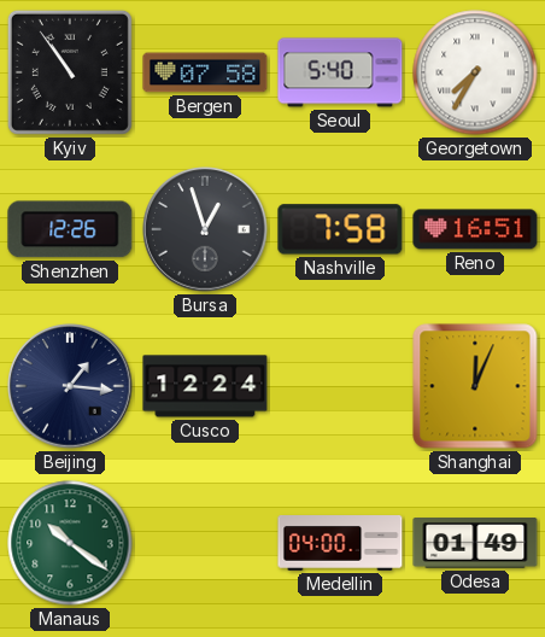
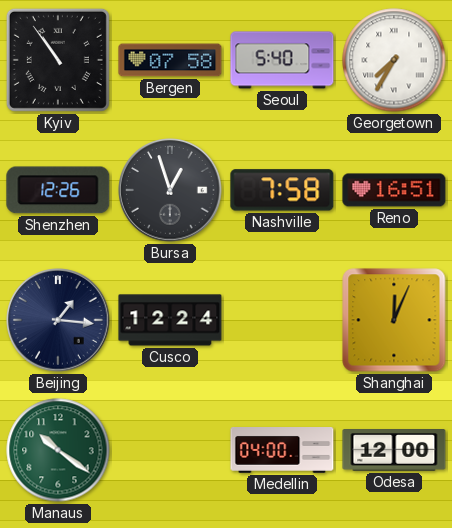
Odesa: 01:49 -> 12:00 (394, 451)
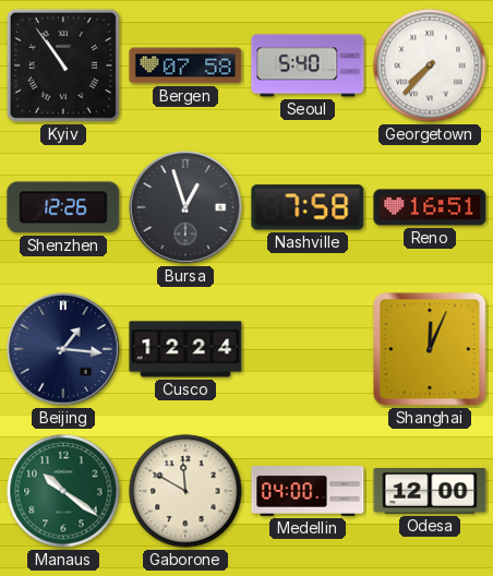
Georgetown: 7:35 -> 7:37 (430, 65)
Gaborone: none -> 11:50 (185, 491)
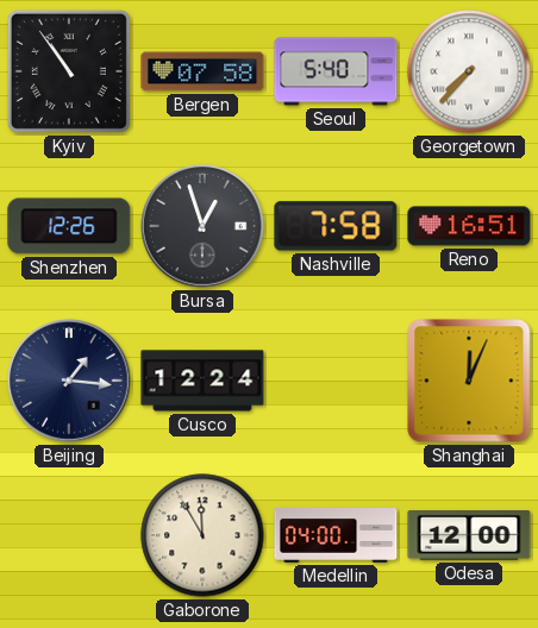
Manaus: 10:21 -> none (63, 491)
Gaborone: 11:50 -> 11:55 (202, 535)
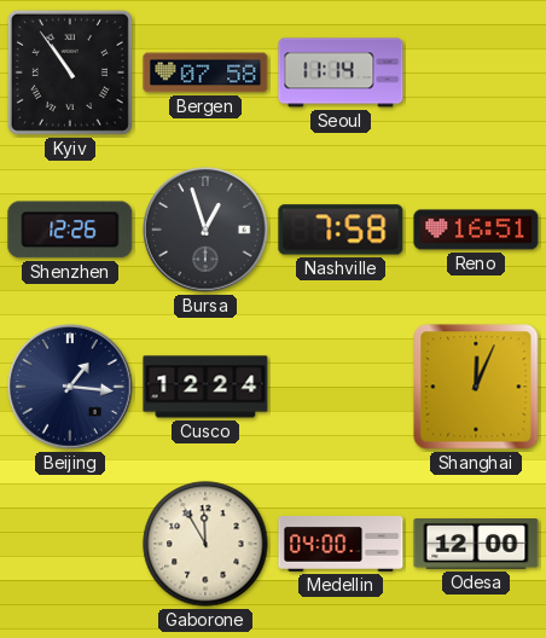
Seoul: 5:40 -> 11:14 (341, 72)
Georgetown: 7:37 -> none (469, 71)
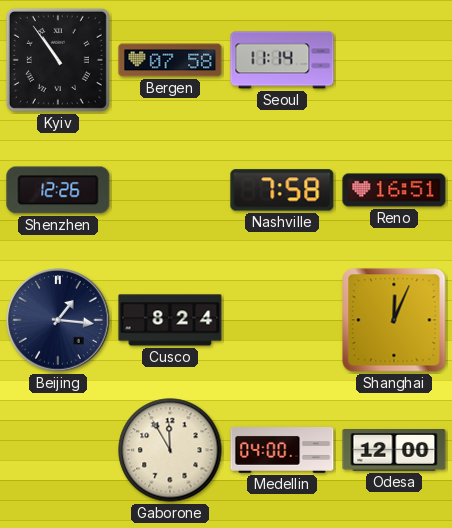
Bursa: 12:57 -> none (205, 230)
Cusco: 12:24 -> 8:24 (170, 320)
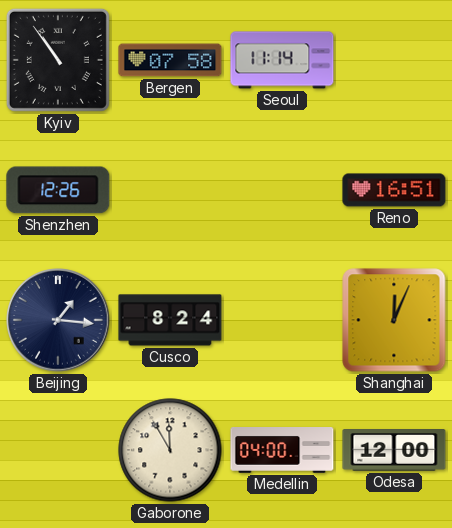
Nashville: 7:58 -> none (282, 190)
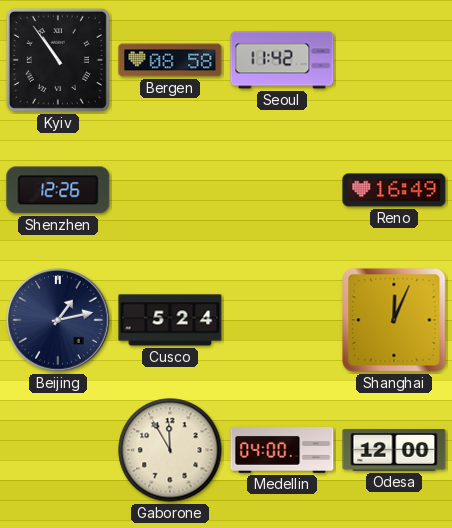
Bergen: 07:58 -> 08:58 (170, 60)
Seoul: 11:14 -> 11:42 (282, 60)
Reno: 16:51 -> 16:49 (394, 190)
Beijing: 1:16 -> 1:13 (58, 320)
Cusco: 8:24 -> 5:24 (170, 320)
